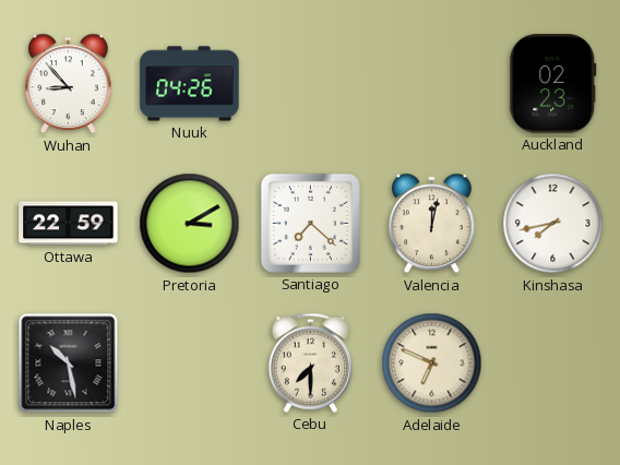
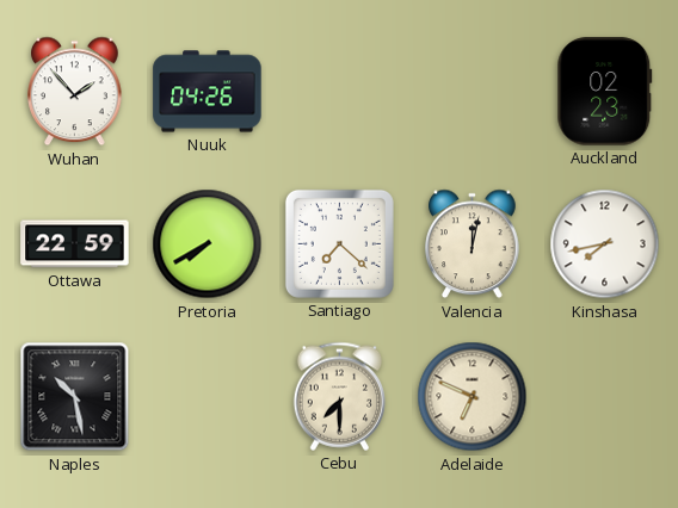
Wuhan: 8:53 -> 1:53 (75, 92)
Pretoria: 3:10 -> 7:40 (208, 244)
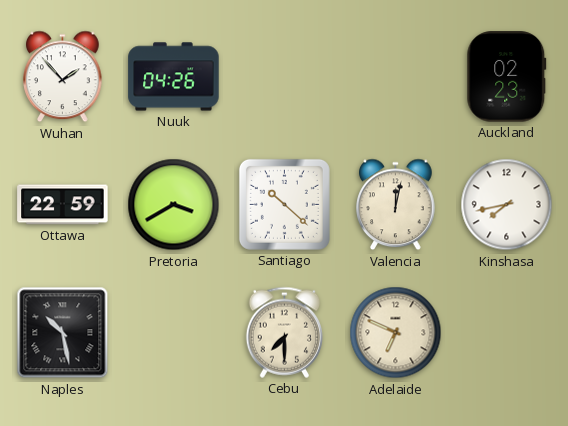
Pretoria: 7:40 -> 3:40 (174, 205)
Santiago: 7:22 -> 10:22 (284, 204)
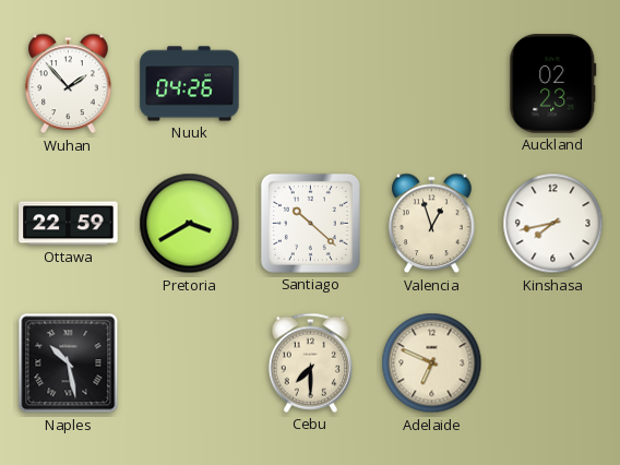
Valencia: 12:02 -> 12:57 (432, 224)
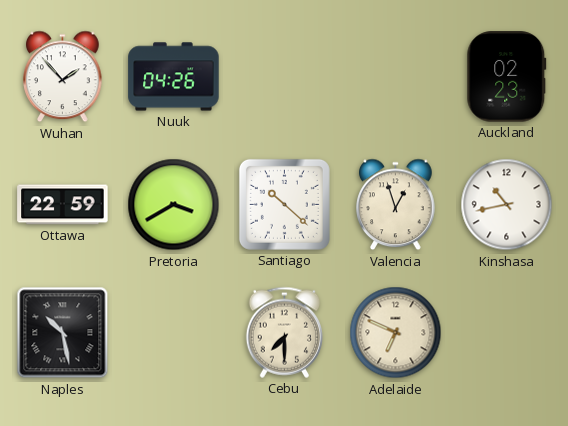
Kinshasa: 7:43 -> 10:43 (507, 205)
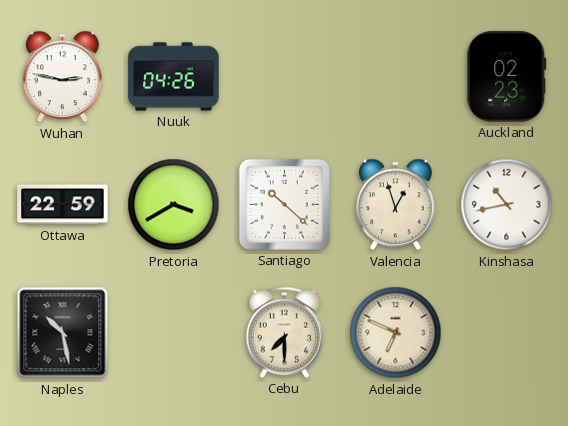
Wuhan: 1:53 -> 2:47 (63, 77)
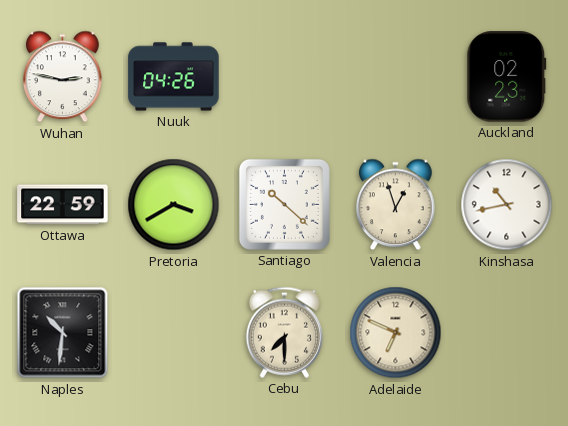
Naples: 10:28 -> 10:31 (63, 333)
